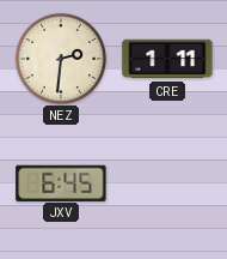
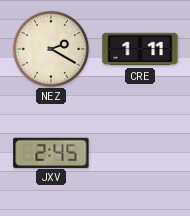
NEZ: 2:31 -> 2:20 (50, 48)
JXV: 6:45 -> 2:45 (51, 152)
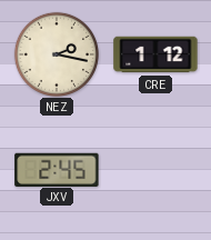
NEZ: 2:20 -> 2:17 (56, 53)
CRE: 1:11 -> 1:12 (155, 54)
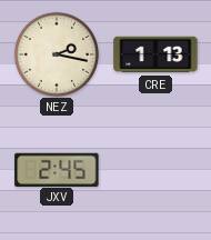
CRE: 1:12 -> 1:13 (155, 54)
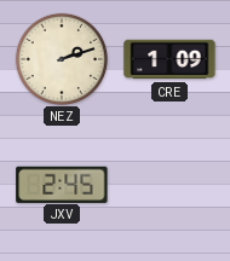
NEZ: 2:17 -> 2:12 (61, 58)
CRE: 1:13 -> 1:09 (169, 59)
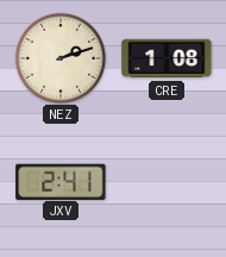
CRE: 1:09 -> 1:08 (167, 58)
JXV: 2:45 -> 2:41 (61, 181)
